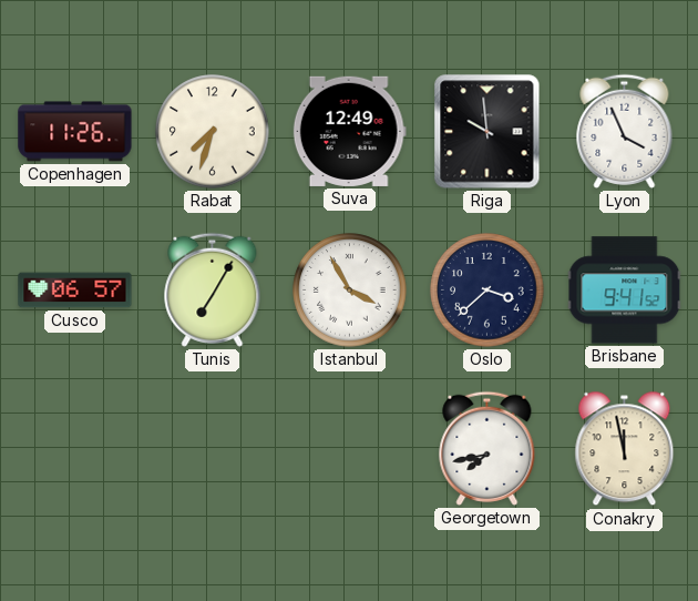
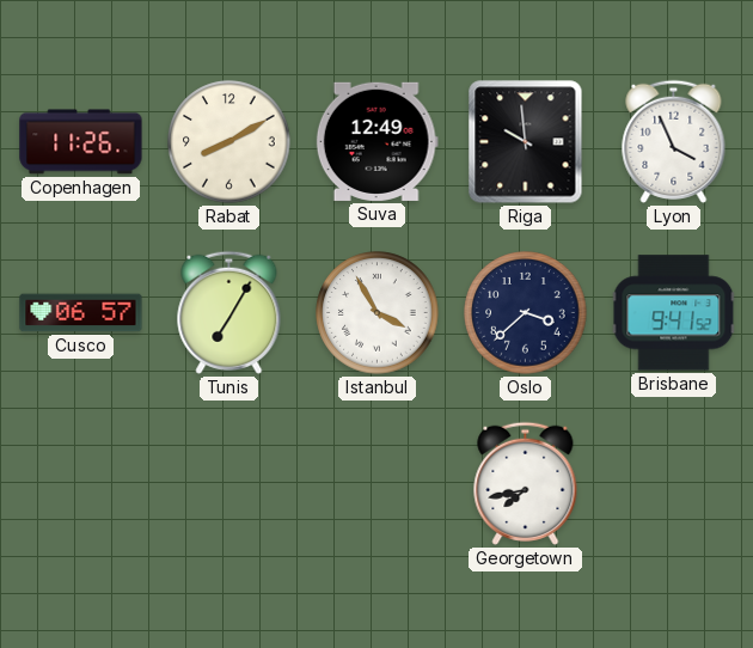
Rabat: 7:33 -> 8:10 (229, 142)
Conakry: 11:58 -> none (625, 449)
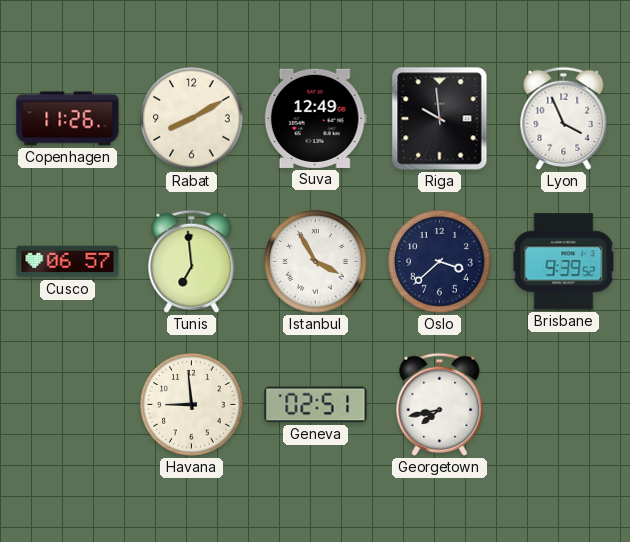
Tunis: 7:05 -> 6:59 (192, 261)
Brisbane: 9:41 -> 9:39 (564, 262)
Havana: none -> 8:59 (192, 405)
Geneva: none -> 02:51 (316, 405)
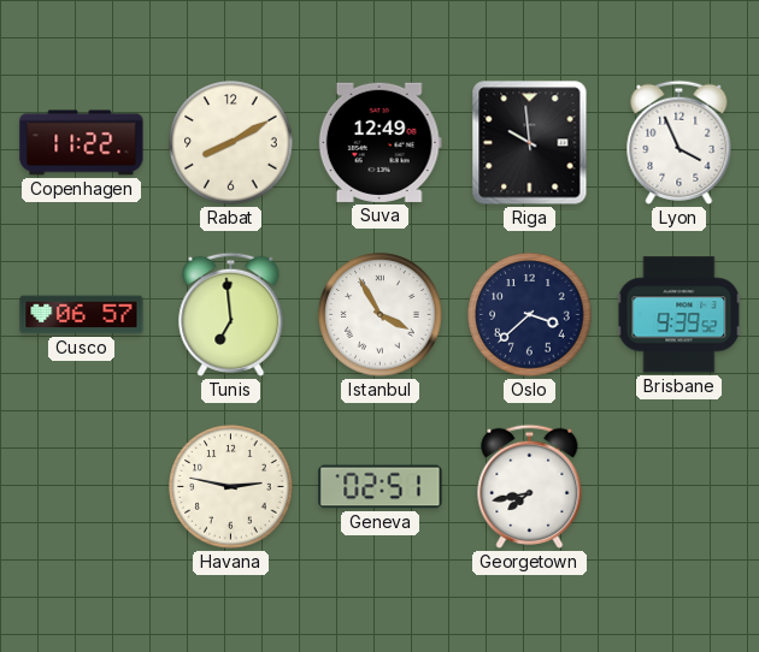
Copenhagen: 11:26 -> 11:22 (82, 143)
Havana: 8:59 -> 2:47 (231, 487)
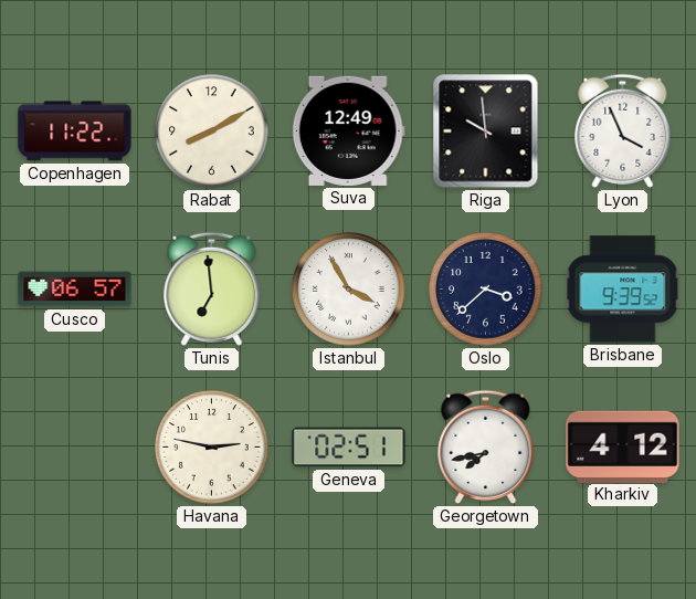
Kharkiv: none -> 4:12 (623, 446)
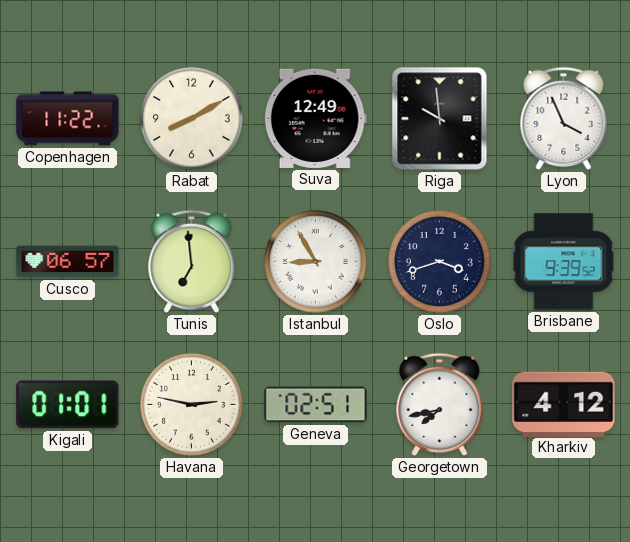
Istanbul: 3:55 -> 8:55 (316, 262)
Oslo: 3:38 -> 3:42 (440, 262)
Kigali: none -> 01:01 (68, 405)
